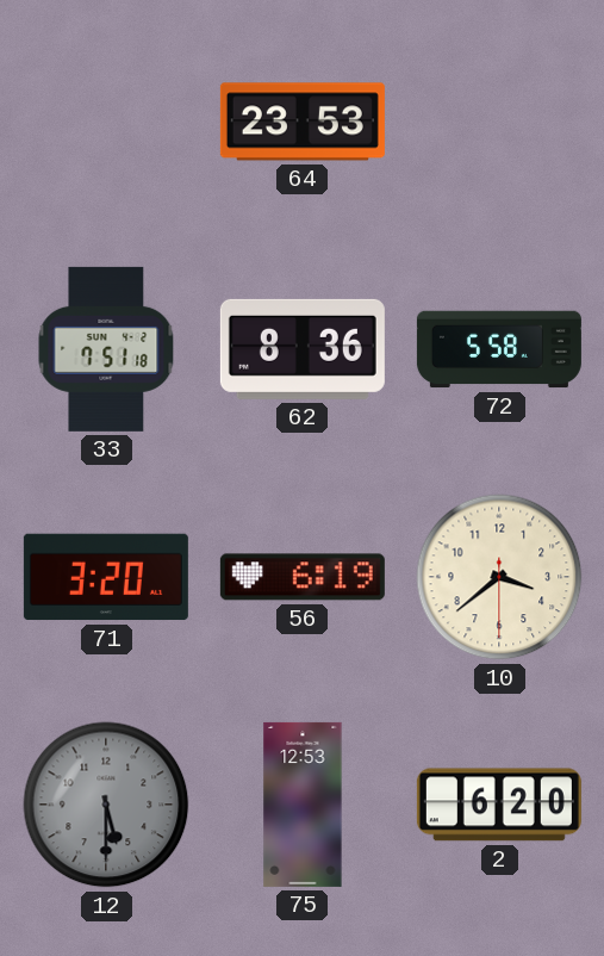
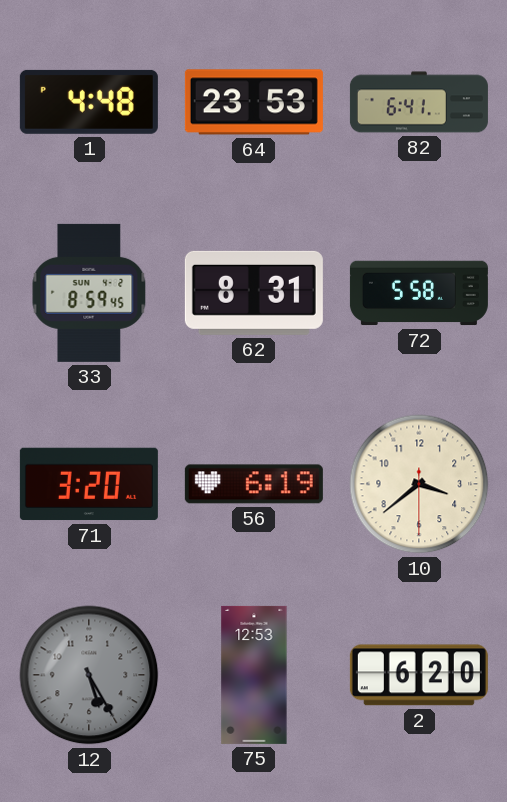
1: none -> 4:48 (89, 102)
82: none -> 6:41 (419, 102)
33: 7:51 -> 8:59 (89, 293)
62: 8:36 -> 8:31 (254, 293)
12: 5:30 -> 5:25 (89, 675)
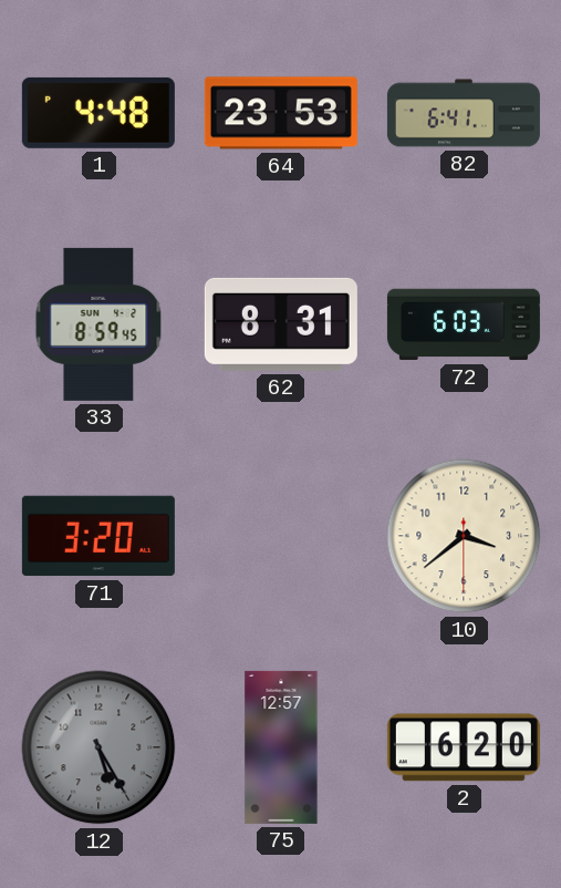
72: 5:58 -> 6:03 (464, 324)
56: 6:19 -> none (254, 484)
75: 12:53 -> 12:57 (281, 747)
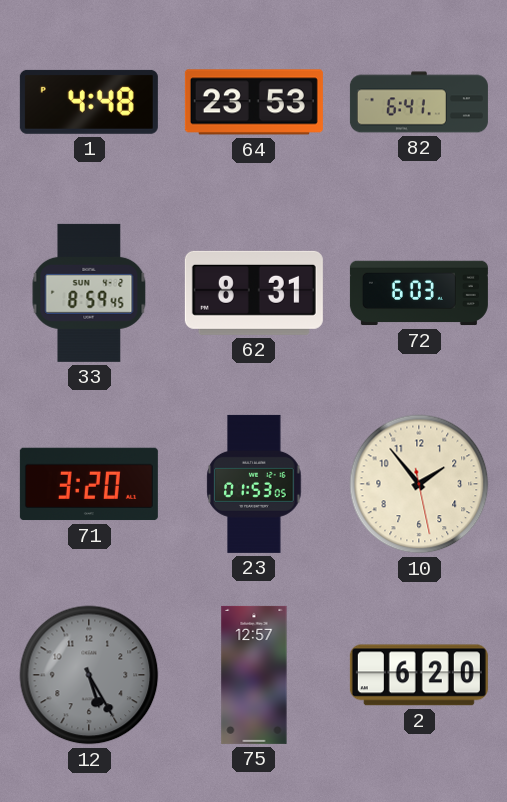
23: none -> 01:53 (254, 484)
10: 3:38 -> 1:53 (419, 484)
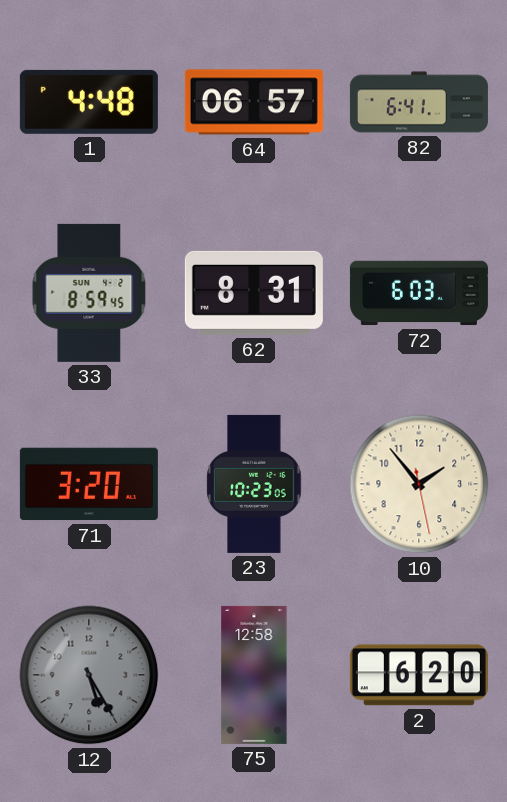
64: 23:53 -> 06:57 (254, 102)
23: 01:53 -> 10:23 (254, 484)
75: 12:57 -> 12:58 (254, 675)
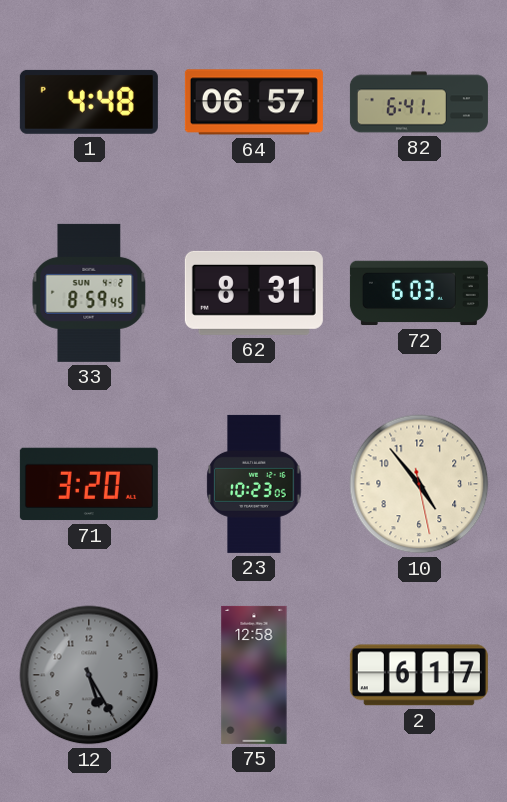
10: 1:53 -> 4:53 (419, 484)
2: 6:20 -> 6:17 (419, 675)
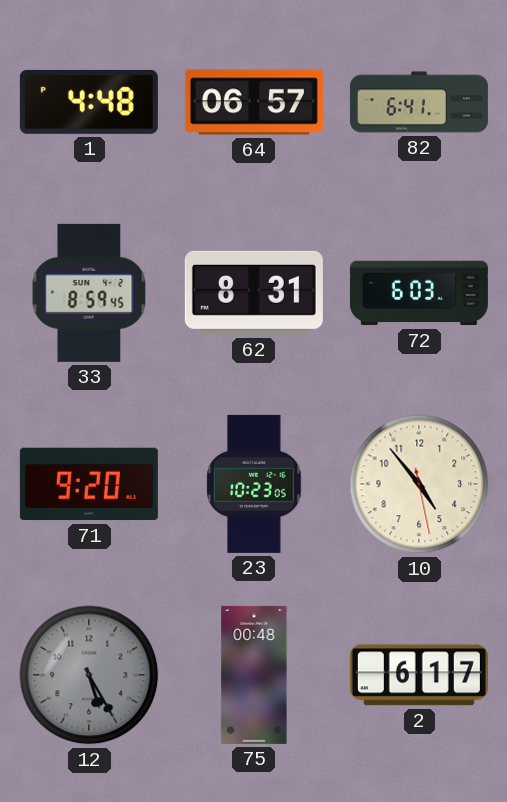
71: 3:20 -> 9:20 (89, 484)
75: 12:58 -> 00:48 (254, 675)
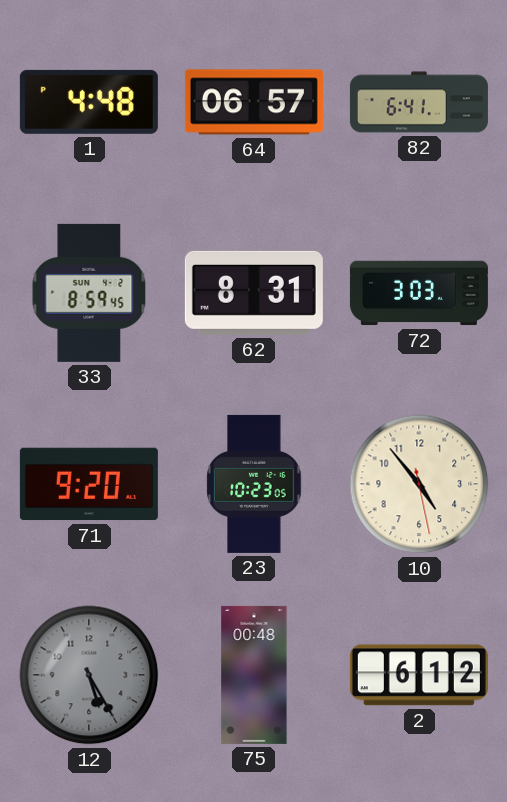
72: 6:03 -> 3:03 (419, 293)
2: 6:17 -> 6:12 (419, 675)
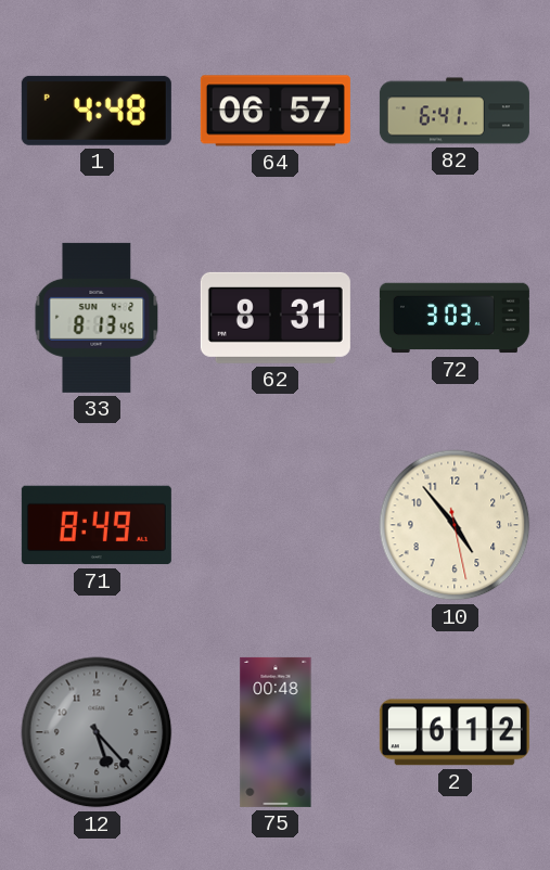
33: 8:59 -> 8:13 (97, 318)
71: 9:20 -> 8:49 (97, 525)
23: 10:23 -> none (254, 484)
12: 5:25 -> 5:23 (97, 732)
